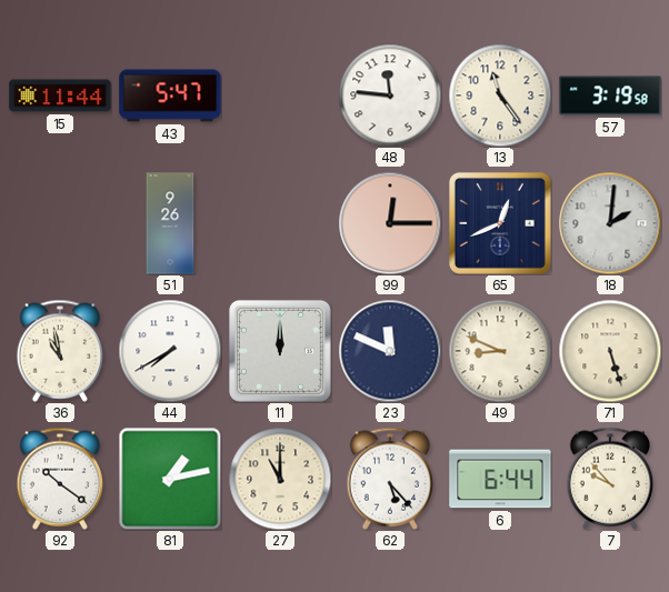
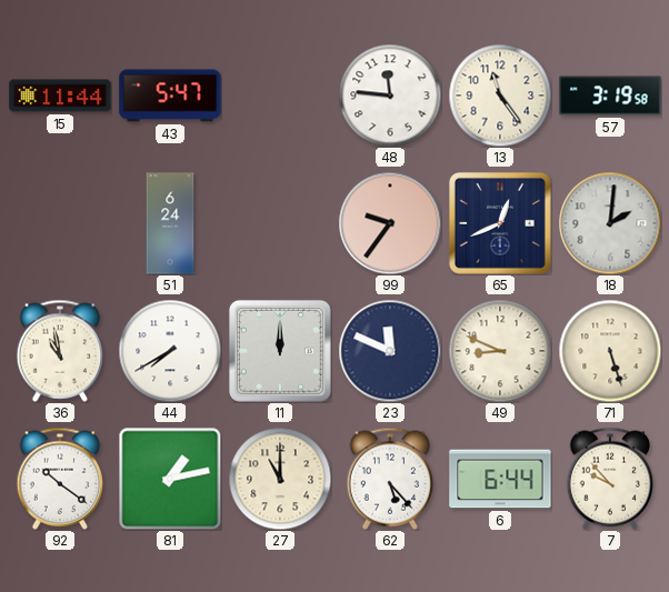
51: 9:26 -> 6:24 (170, 223)
99: 12:15 -> 9:36 (390, 223)
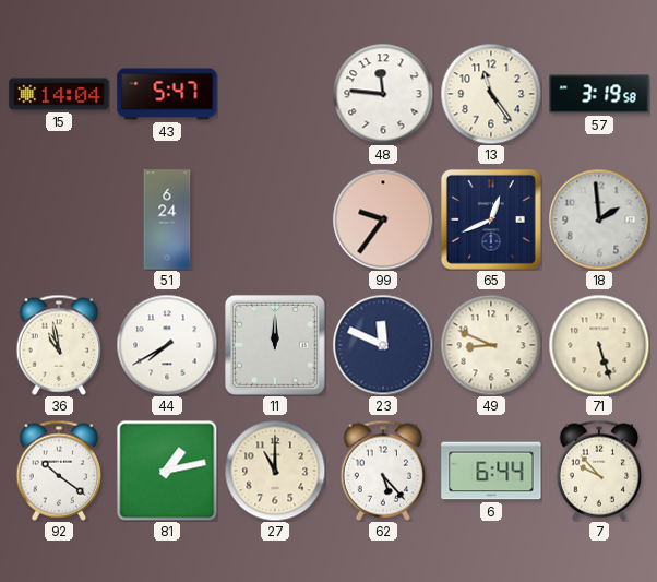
15: 11:44 -> 14:04 (59, 94)
18: 2:01 -> 1:59 (599, 219)
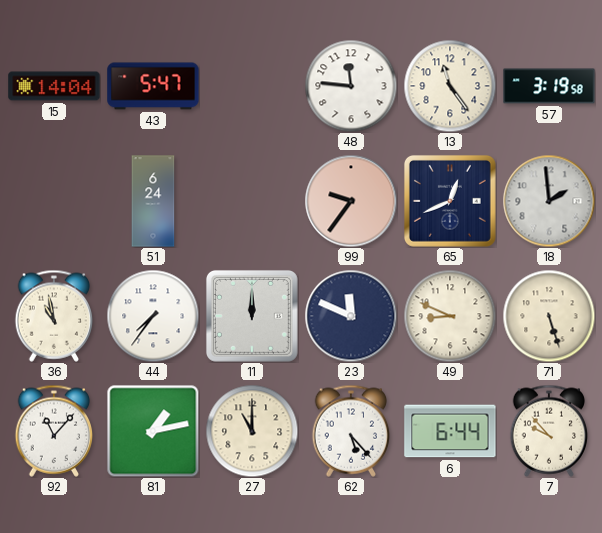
44: 7:40 -> 7:36 (153, 316)
92: 10:21 -> 11:07 (54, 431)
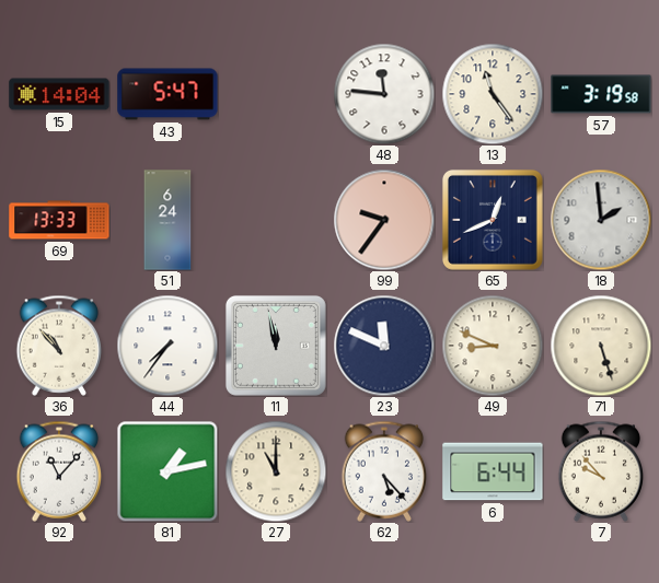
69: none -> 13:33 (59, 220)
36: 10:58 -> 10:53 (59, 346)
11: 12:00 -> 11:58 (276, 346)
